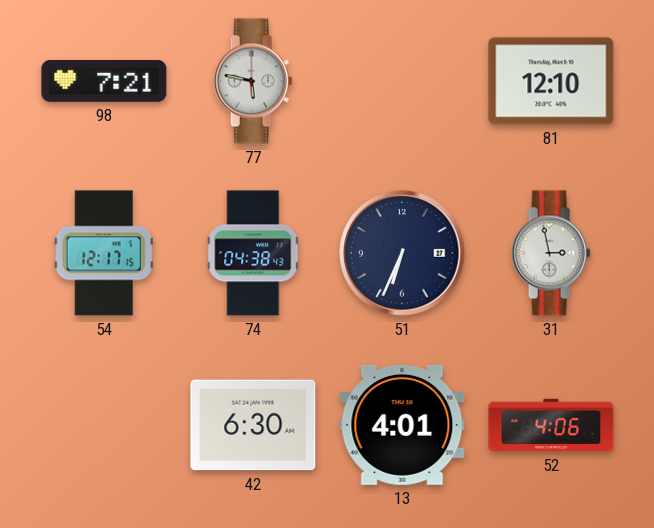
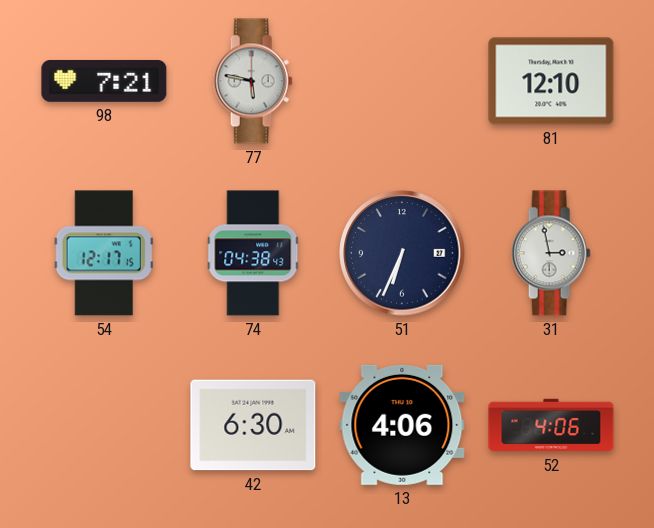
13: 4:01 -> 4:06 (402, 425)
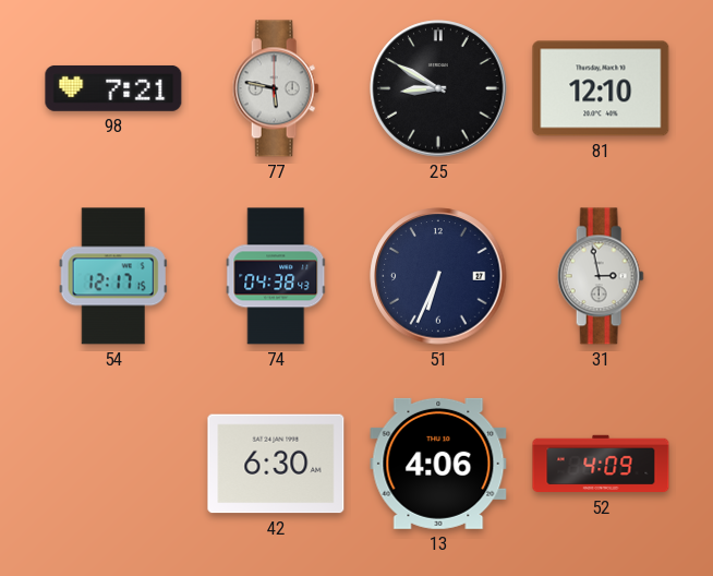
25: none -> 8:50 (438, 88)
52: 4:06 -> 4:09 (601, 464)
